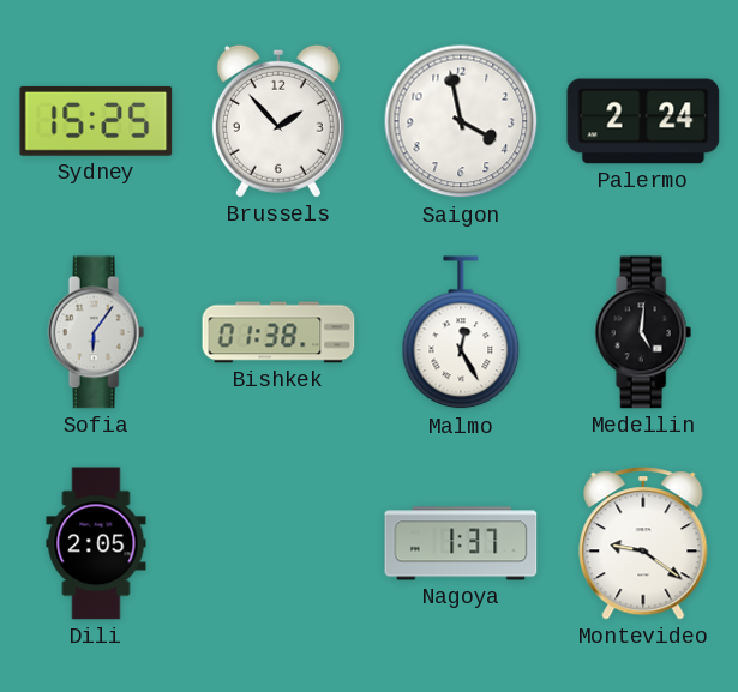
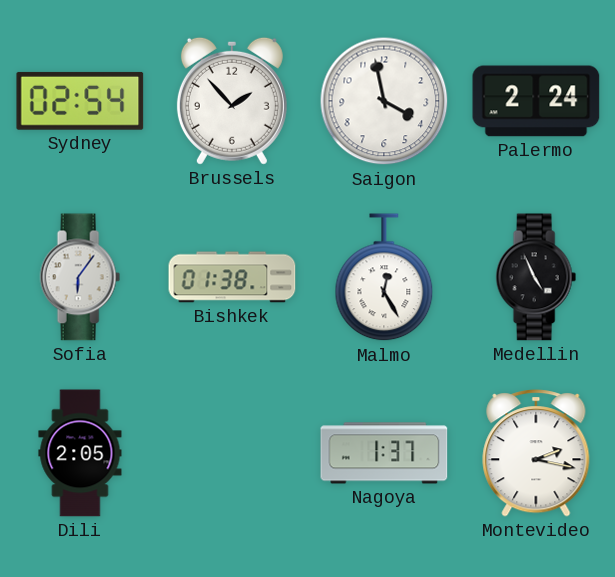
Sydney: 15:25 -> 02:54 (80, 101)
Medellin: 5:01 -> 4:56 (536, 277)
Montevideo: 9:21 -> 2:17 (536, 453)
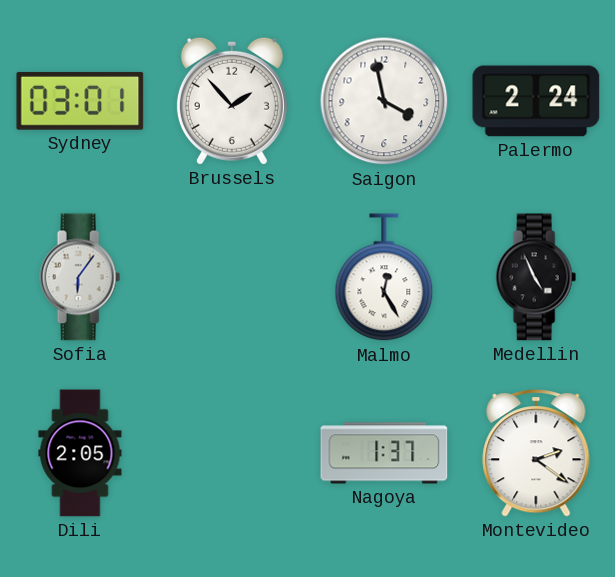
Sydney: 02:54 -> 03:01 (80, 101)
Bishkek: 01:38 -> none (232, 277)
Montevideo: 2:17 -> 2:21 (536, 453)
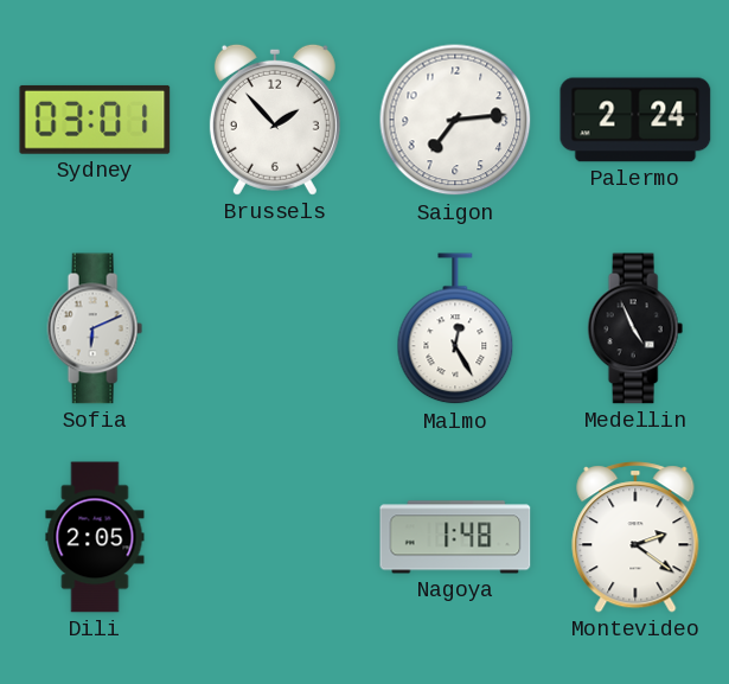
Saigon: 3:58 -> 7:14 (455, 120)
Sofia: 6:06 -> 6:11 (95, 328)
Nagoya: 1:37 -> 1:48 (455, 537)
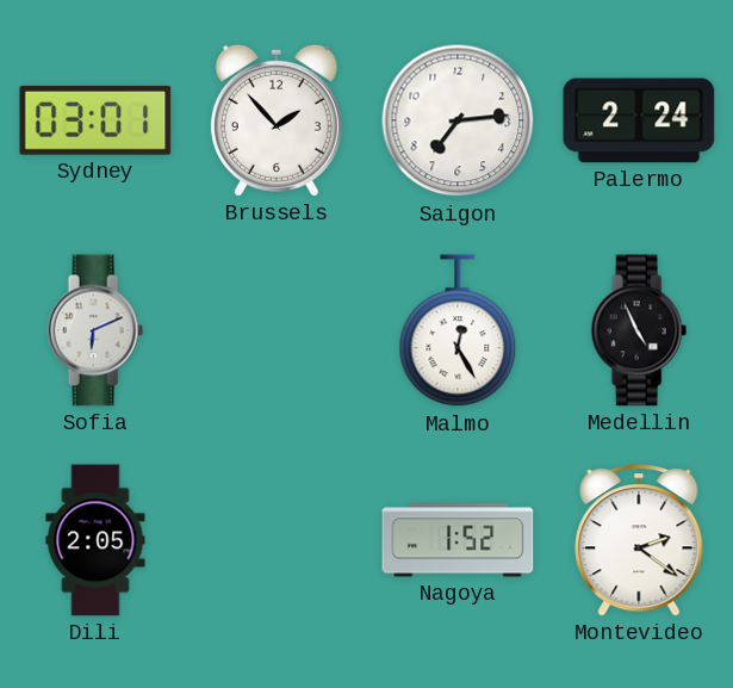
Nagoya: 1:48 -> 1:52 (458, 540)
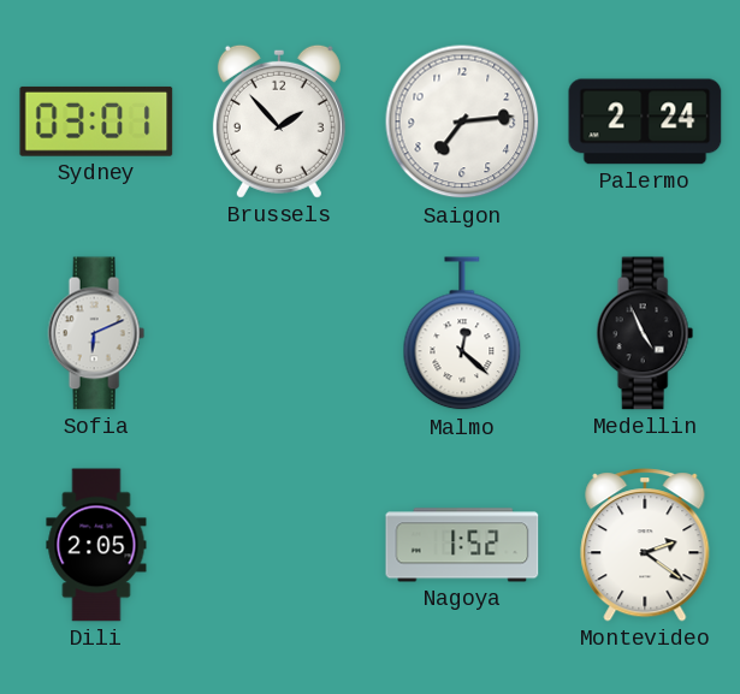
Malmo: 12:25 -> 12:22 (462, 334)
